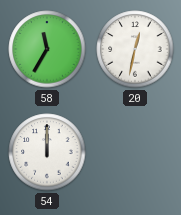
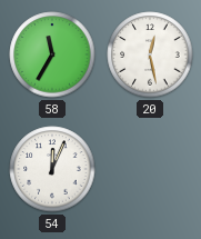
20: 12:32 -> 12:28 (150, 54)
54: 12:00 -> 12:04 (52, 169)
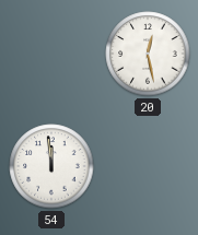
58: 11:35 -> none (52, 54)
54: 12:04 -> 11:59 (51, 166)
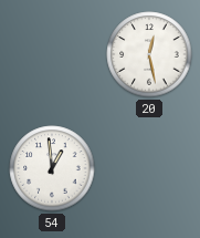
54: 11:59 -> 12:59 (52, 168)
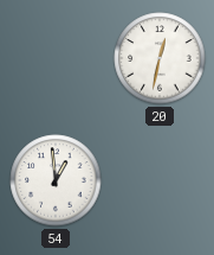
20: 12:28 -> 12:32 (160, 58)
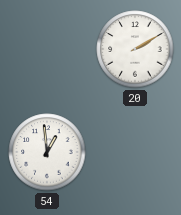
20: 12:32 -> 2:10 (135, 49)
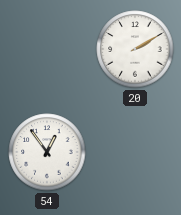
54: 12:59 -> 12:54 (47, 152)
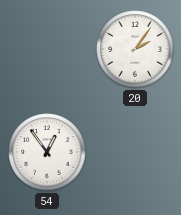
20: 2:10 -> 2:06 (135, 49)
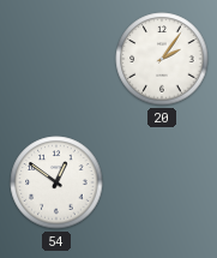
54: 12:54 -> 12:51 (56, 182)
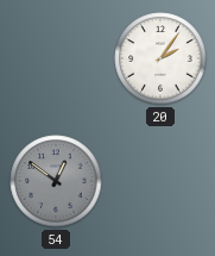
54 dial: white -> grey (56, 181)
